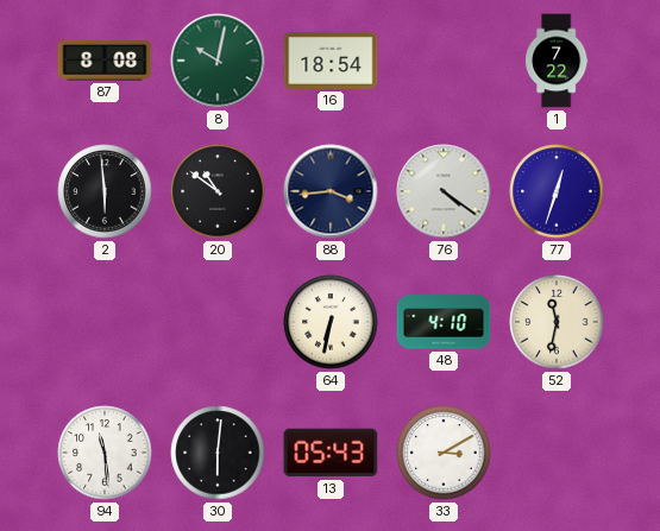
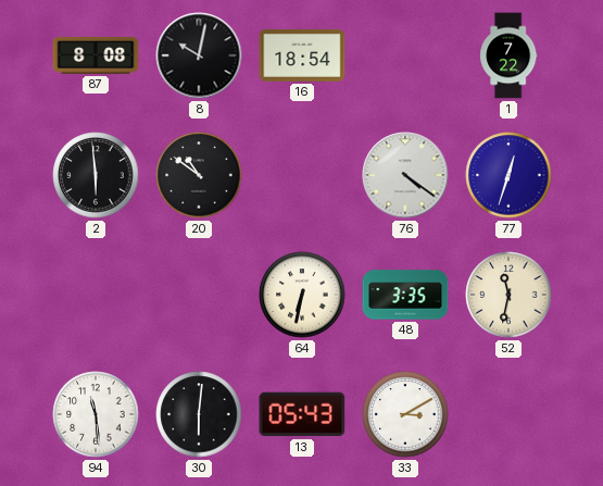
8 dial: green -> black (199, 55)
88: 3:44 -> none (331, 191)
48: 4:10 -> 3:35 (405, 295)
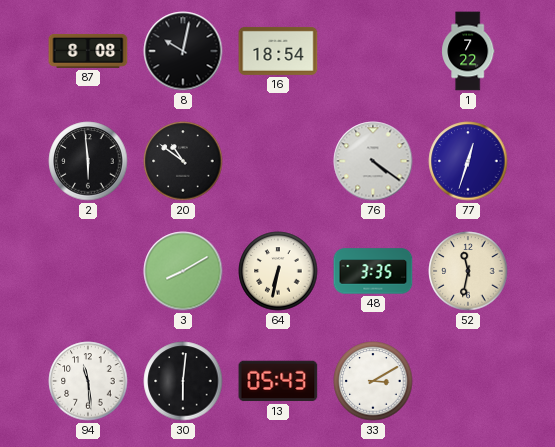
3: none -> 8:10 (183, 271)
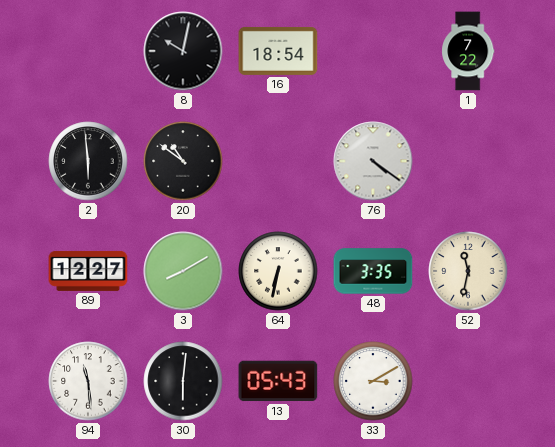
87: 8:08 -> none (88, 51)
77: 12:33 -> none (468, 161)
89: none -> 12:27 (88, 271)
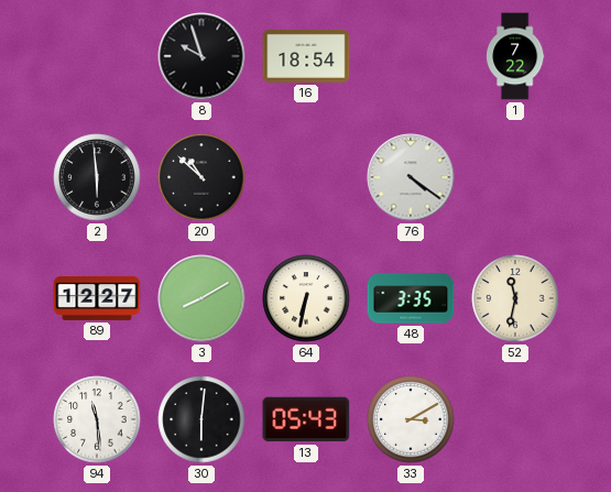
8: 10:02 -> 9:57 (201, 56)
20: 10:51 -> 10:52 (201, 177)
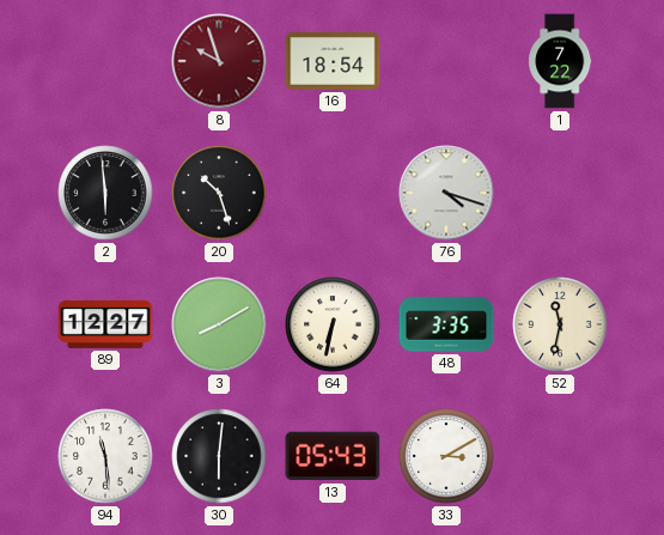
8 dial: black -> burgundy (219, 61)
20: 10:52 -> 10:27 (219, 193)
76: 4:21 -> 4:18 (446, 193)
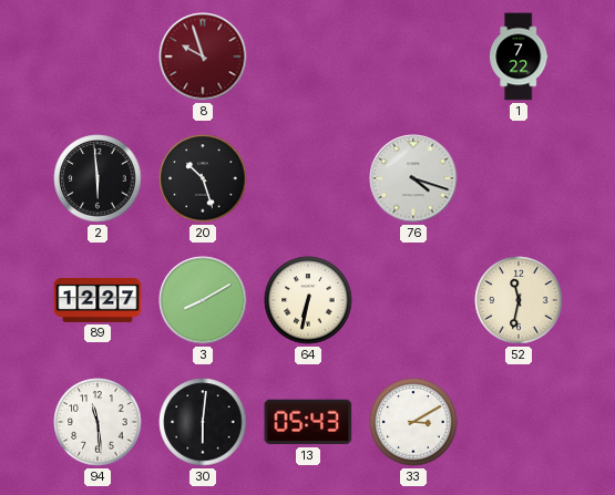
16: 18:54 -> none (333, 61)
48: 3:35 -> none (446, 324)
